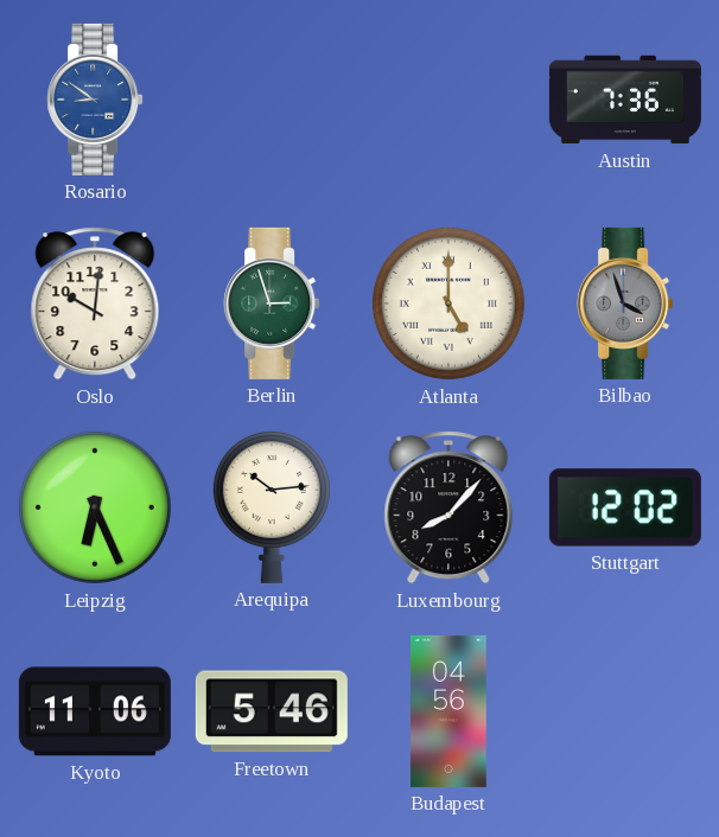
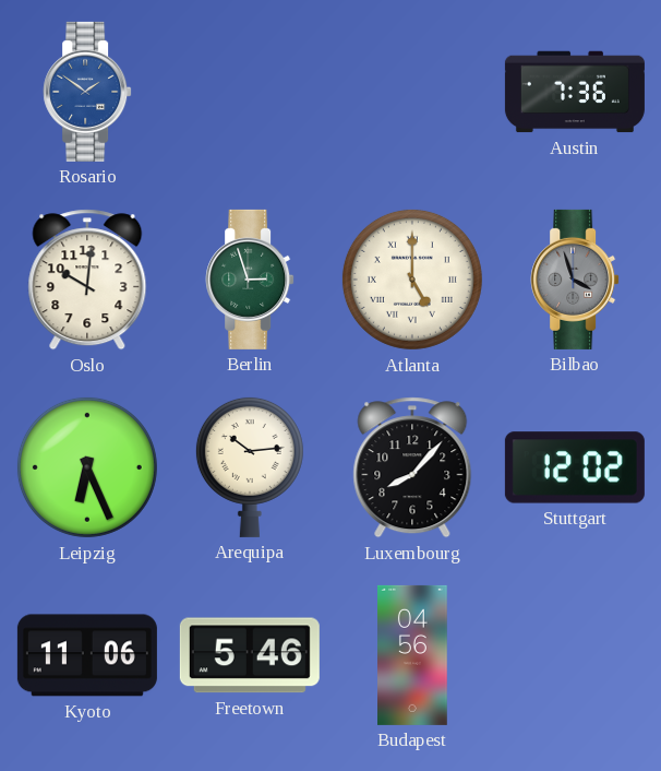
Rosario: 8:51 -> 1:51 (87, 92)
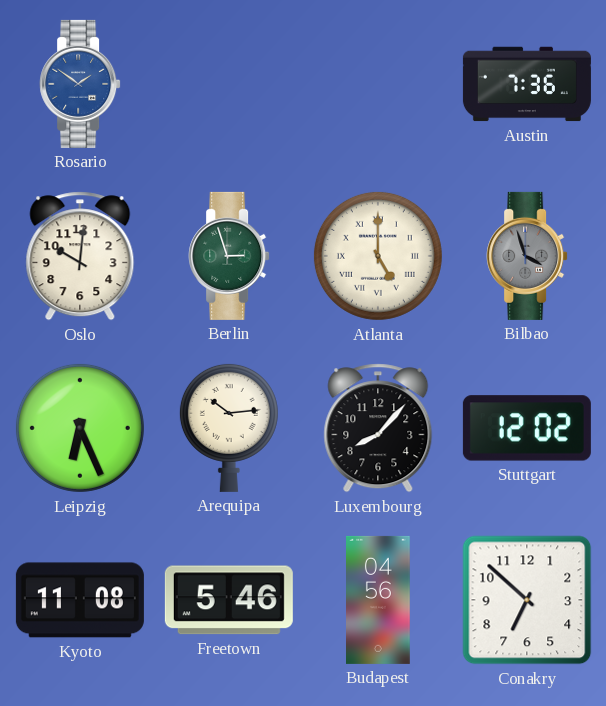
Kyoto: 11:06 -> 11:08 (80, 600)
Conakry: none -> 6:52 (527, 600)
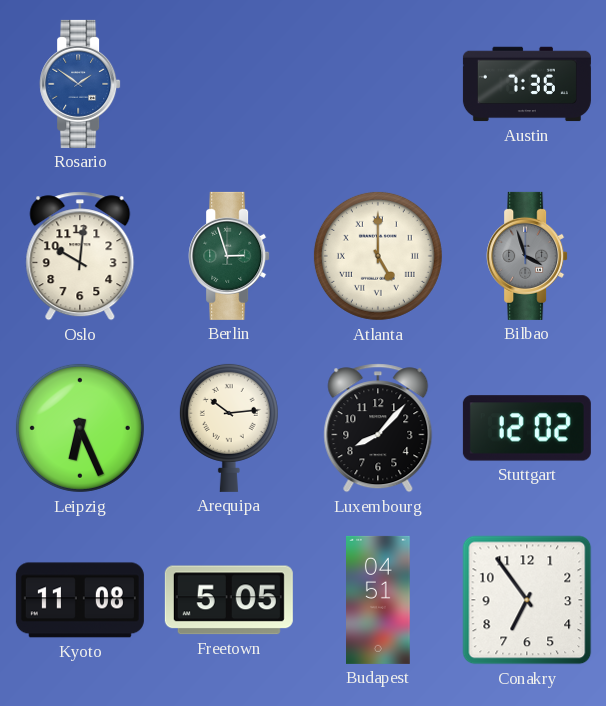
Freetown: 5:46 -> 5:05 (229, 600)
Budapest: 04:56 -> 04:51 (379, 600)
Conakry: 6:52 -> 6:54 (527, 600)
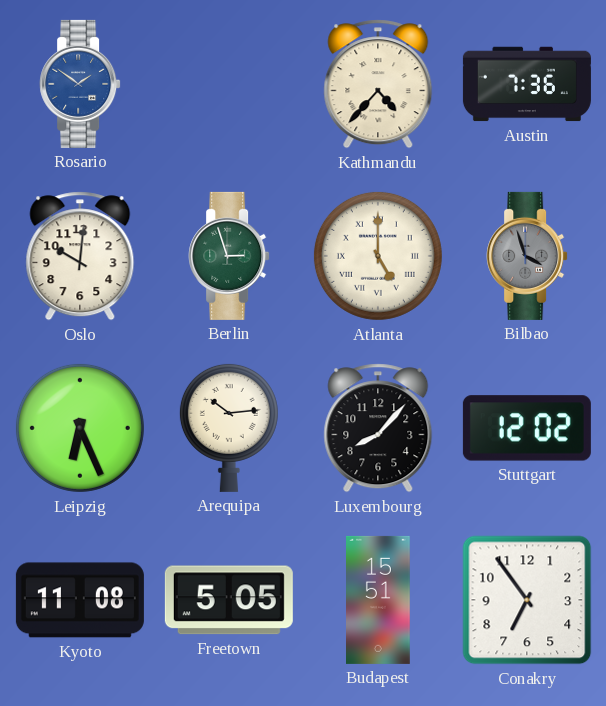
Kathmandu: none -> 4:37 (378, 84)
Budapest: 04:51 -> 15:51 (379, 600)
